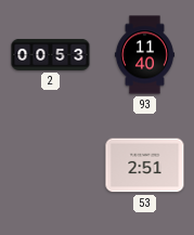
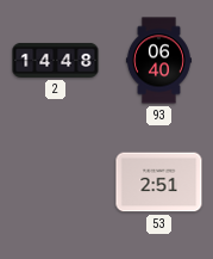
2: 00:53 -> 14:48 (56, 60)
93: 11:40 -> 06:40 (158, 61)
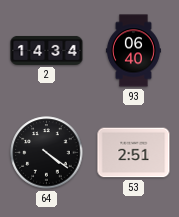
2: 14:48 -> 14:34 (47, 50)
64: none -> 4:21 (47, 153)
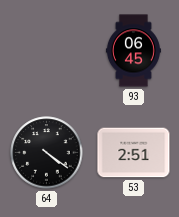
2: 14:34 -> none (47, 50)
93: 06:40 -> 06:45 (133, 51)
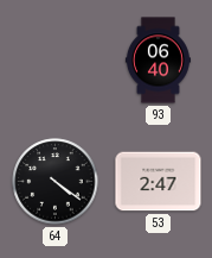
93: 06:45 -> 06:40 (158, 61)
53: 2:51 -> 2:47 (159, 182)
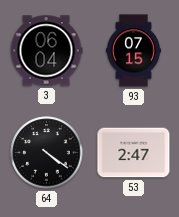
3: none -> 06:04 (46, 51)
93: 06:40 -> 07:15 (133, 51)
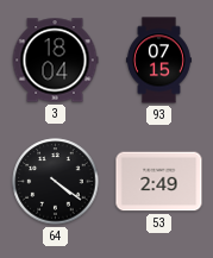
3: 06:04 -> 18:04 (55, 61)
53: 2:47 -> 2:49 (159, 182)
